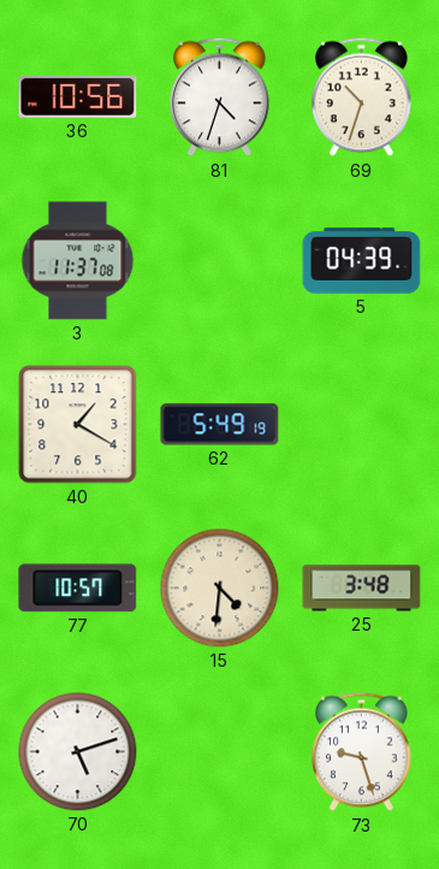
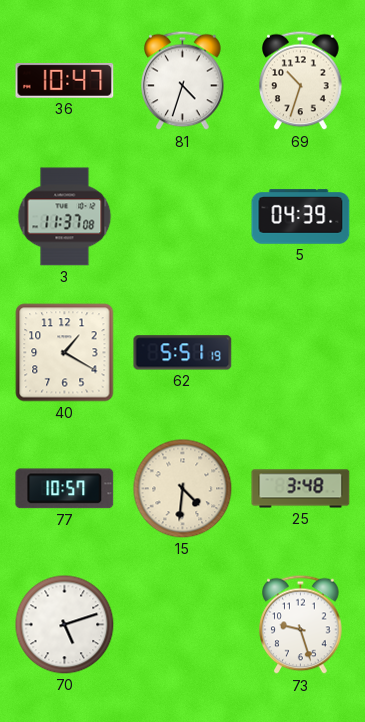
36: 10:56 -> 10:47 (65, 80)
62: 5:49 -> 5:51 (183, 353)
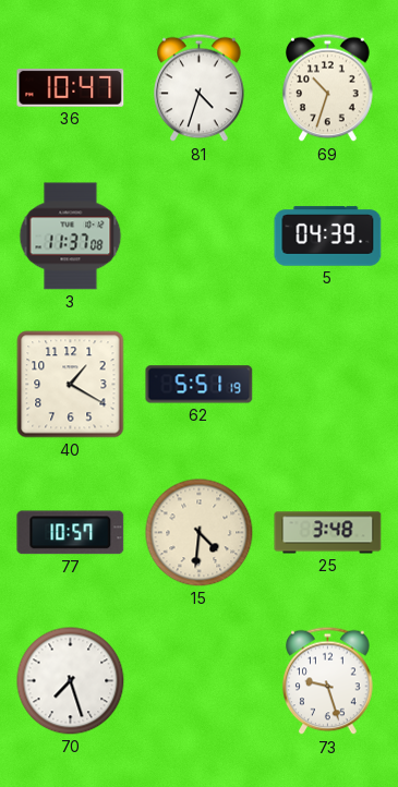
70: 5:12 -> 7:27 (71, 681)
